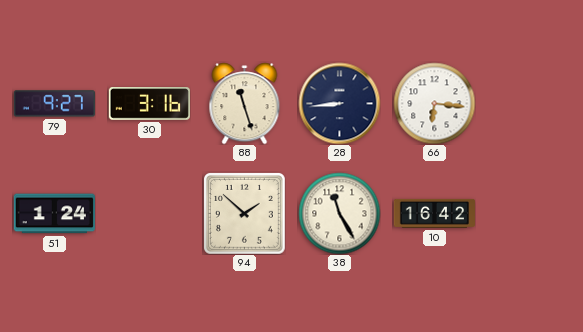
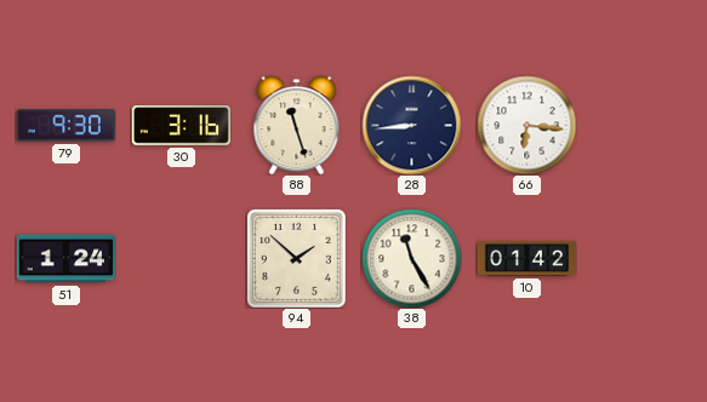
79: 9:27 -> 9:30 (65, 126)
10: 16:42 -> 01:42 (526, 258)
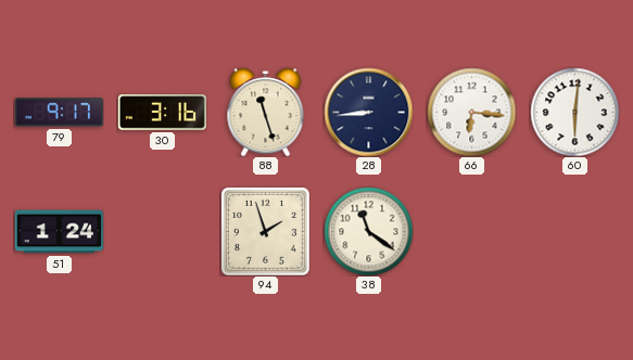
79: 9:30 -> 9:17 (59, 113)
60: none -> 6:01 (574, 112)
94: 1:52 -> 1:57 (266, 232)
38: 11:25 -> 11:21 (368, 231)
10: 01:42 -> none (526, 258)
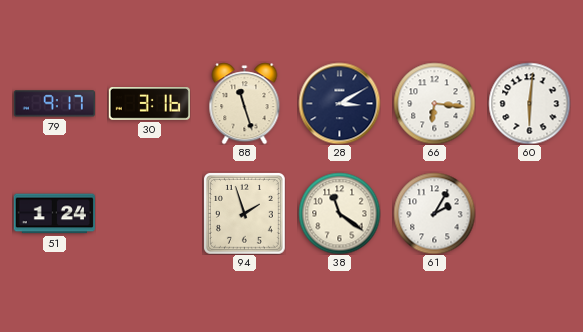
28: 8:44 -> 3:10 (339, 103)
61: none -> 2:05 (434, 213)
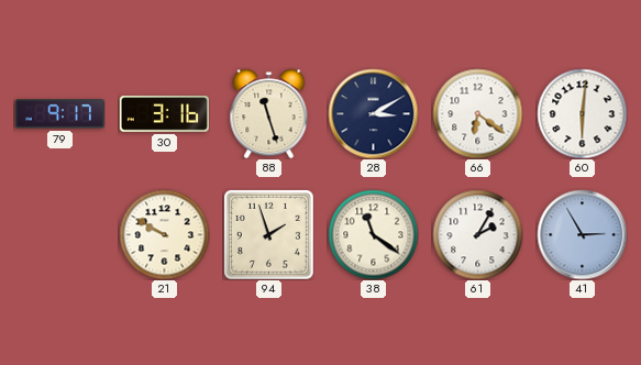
66: 6:16 -> 6:21 (477, 113)
51: 1:24 -> none (54, 214)
21: none -> 9:50 (164, 234)
41: none -> 2:55 (582, 234)
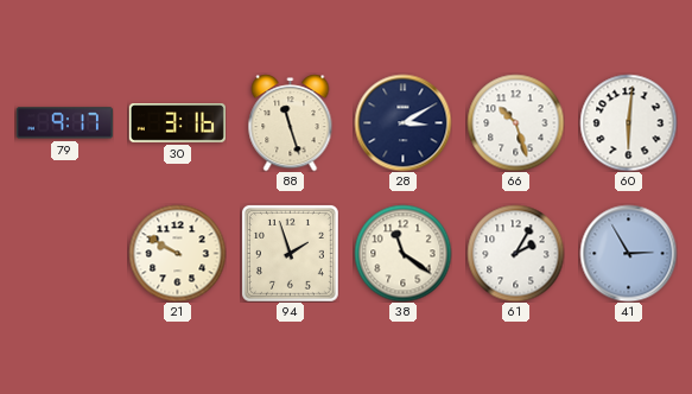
66: 6:21 -> 10:27 (515, 122)
